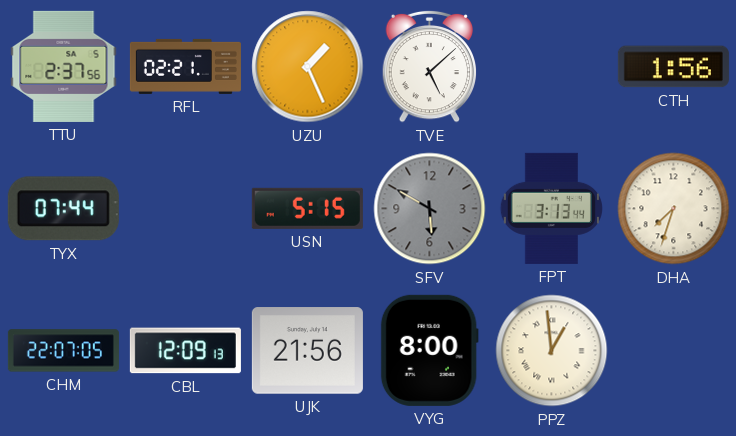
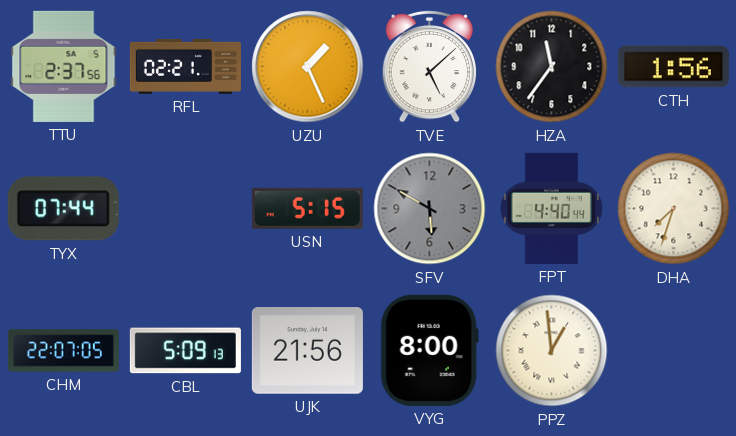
HZA: none -> 11:36 (552, 67)
FPT: 3:13 -> 4:40 (551, 208)
CBL: 12:09 -> 5:09 (185, 351)
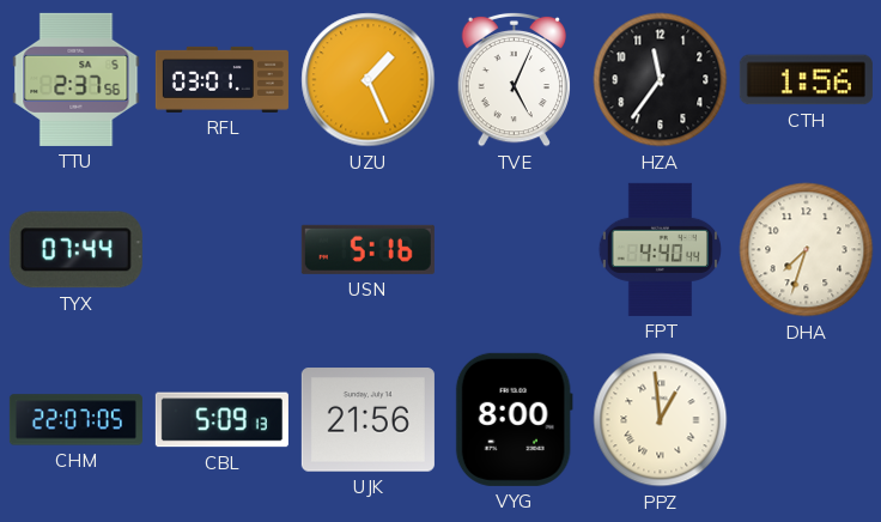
RFL: 02:21 -> 03:01 (221, 79)
TVE: 5:08 -> 5:04 (515, 79)
USN: 5:15 -> 5:16 (367, 249)
SFV: 5:50 -> none (430, 209)
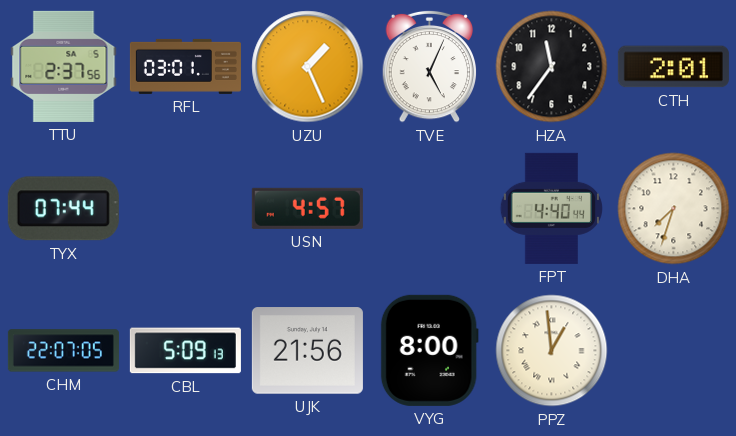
CTH: 1:56 -> 2:01 (673, 67)
USN: 5:16 -> 4:57 (307, 208)
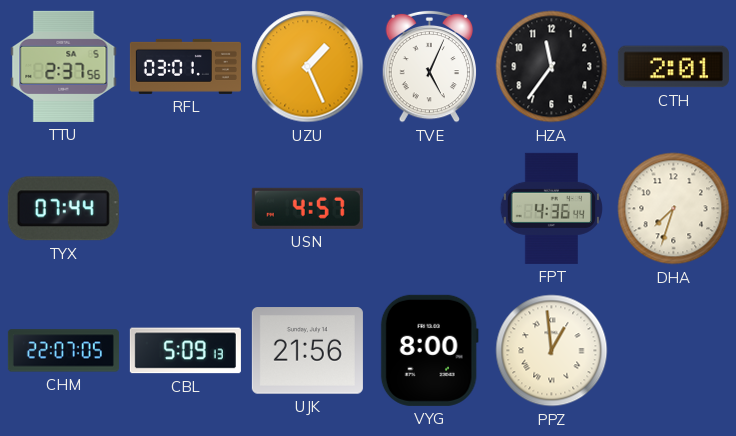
FPT: 4:40 -> 4:36 (551, 208)
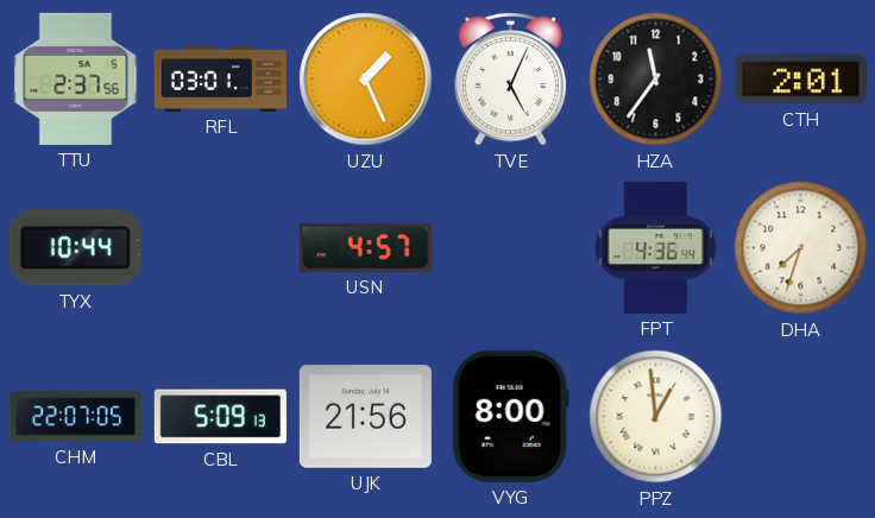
TYX: 07:44 -> 10:44 (75, 248)
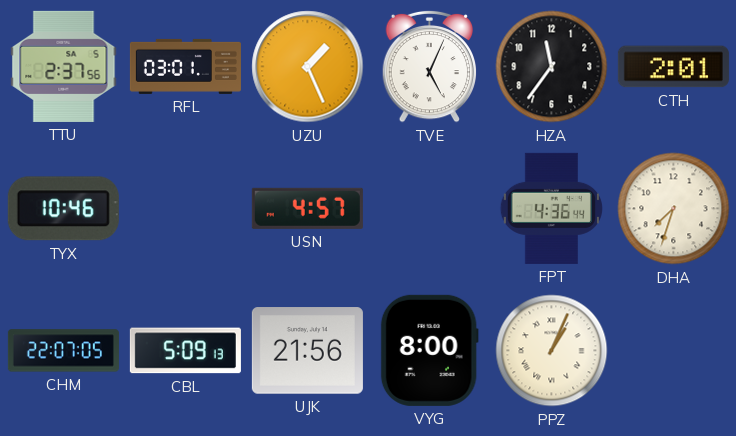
TYX: 10:44 -> 10:46 (63, 209)
PPZ: 12:59 -> 1:04 (552, 351)
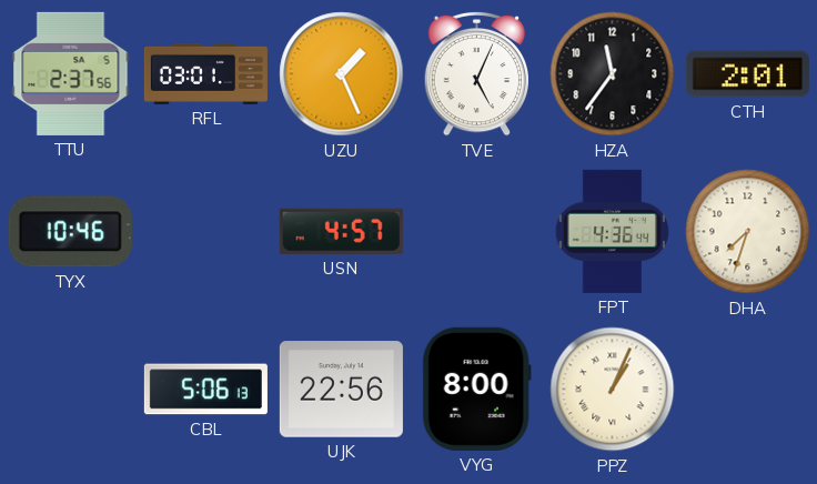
CHM: 22:07 -> none (63, 351)
CBL: 5:09 -> 5:06 (205, 390)
UJK: 21:56 -> 22:56 (341, 390)
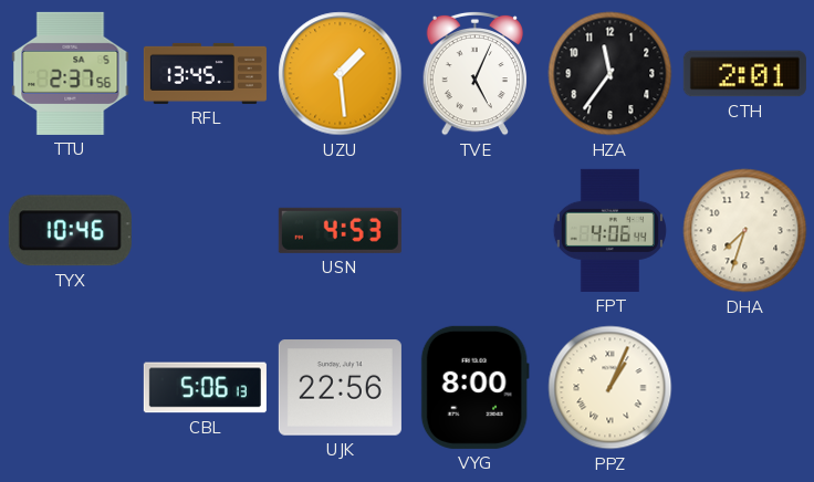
RFL: 03:01 -> 13:45 (205, 73)
UZU: 1:26 -> 1:29 (341, 74)
USN: 4:57 -> 4:53 (340, 230)
FPT: 4:36 -> 4:06 (609, 230)
